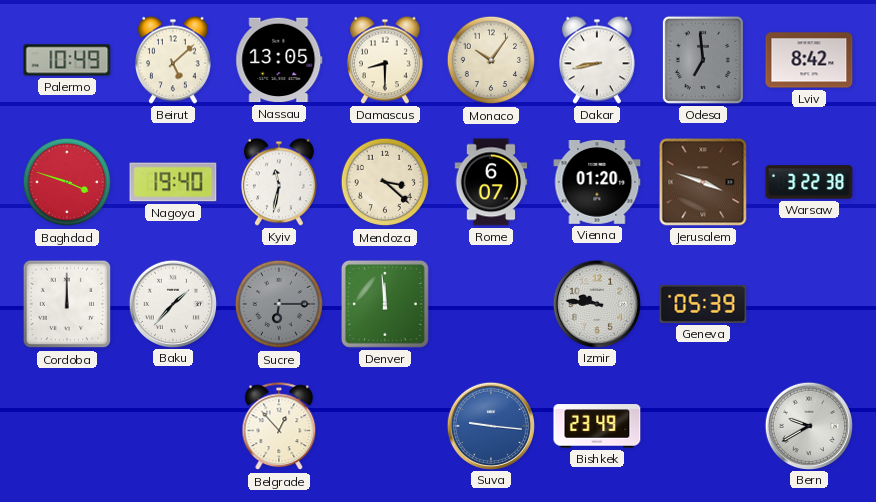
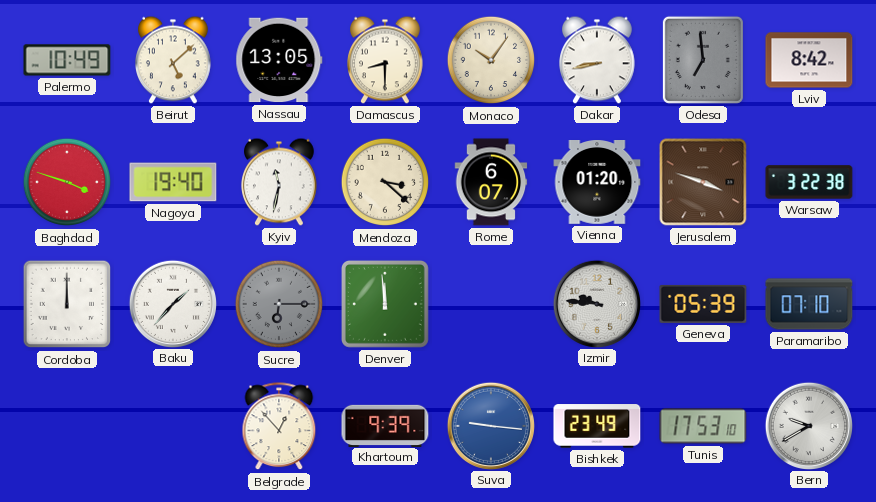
Paramaribo: none -> 07:10 (809, 304)
Khartoum: none -> 9:39 (385, 425)
Tunis: none -> 17:53 (703, 426)
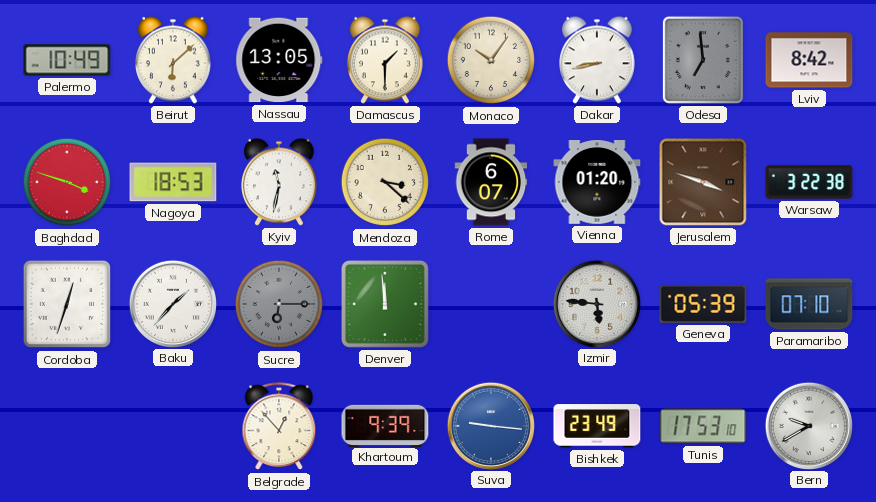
Beirut: 5:08 -> 6:08 (174, 60)
Damascus: 8:30 -> 1:30 (386, 60)
Nagoya: 19:40 -> 18:53 (173, 182)
Cordoba: 12:00 -> 12:33 (67, 304)
Izmir: 9:46 -> 5:46 (596, 303)
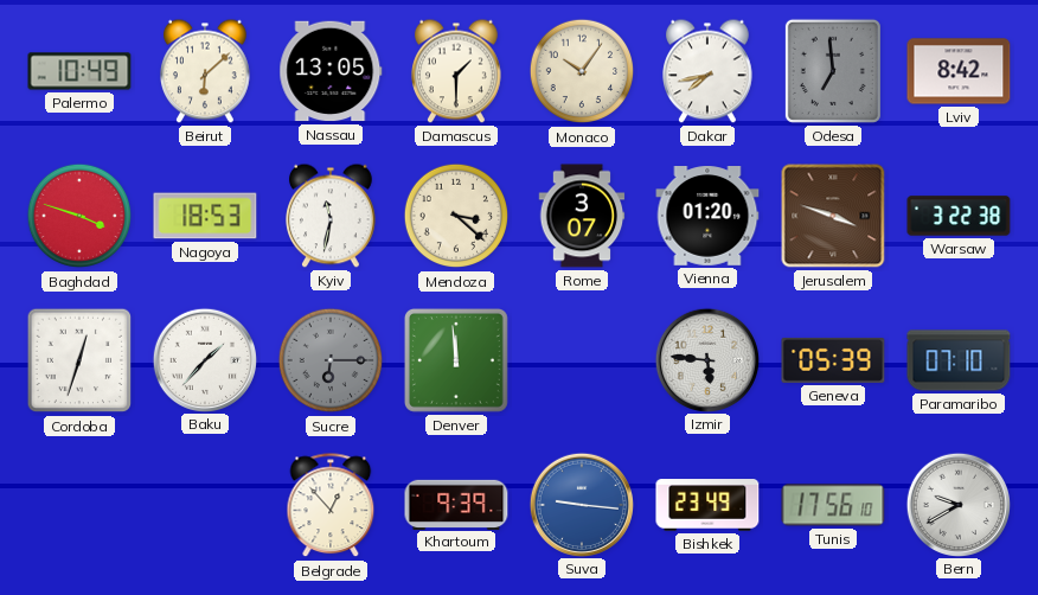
Dakar: 8:43 -> 7:43 (709, 71)
Rome: 6:07 -> 3:07 (582, 216)
Tunis: 17:53 -> 17:56 (833, 505)
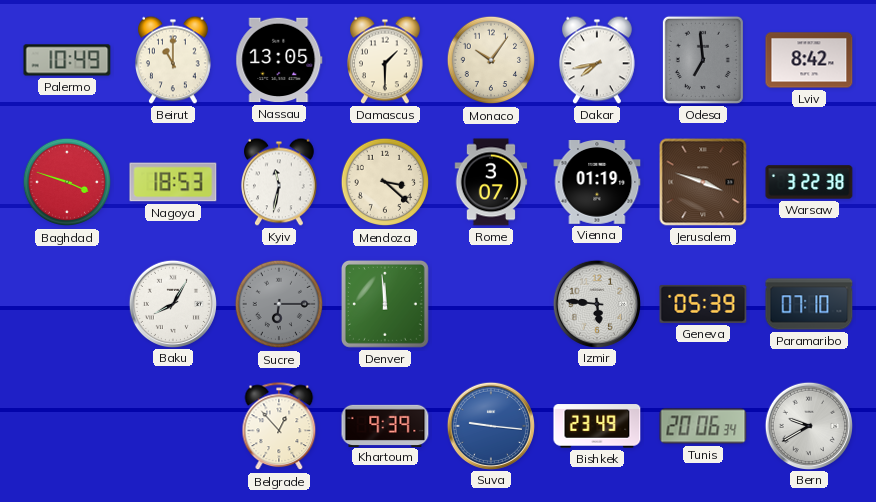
Beirut: 6:08 -> 11:00 (174, 60)
Vienna: 01:20 -> 01:19 (597, 183)
Cordoba: 12:33 -> none (79, 360)
Baku: 1:37 -> 8:05 (172, 303)
Tunis: 17:56 -> 20:06 (703, 426)
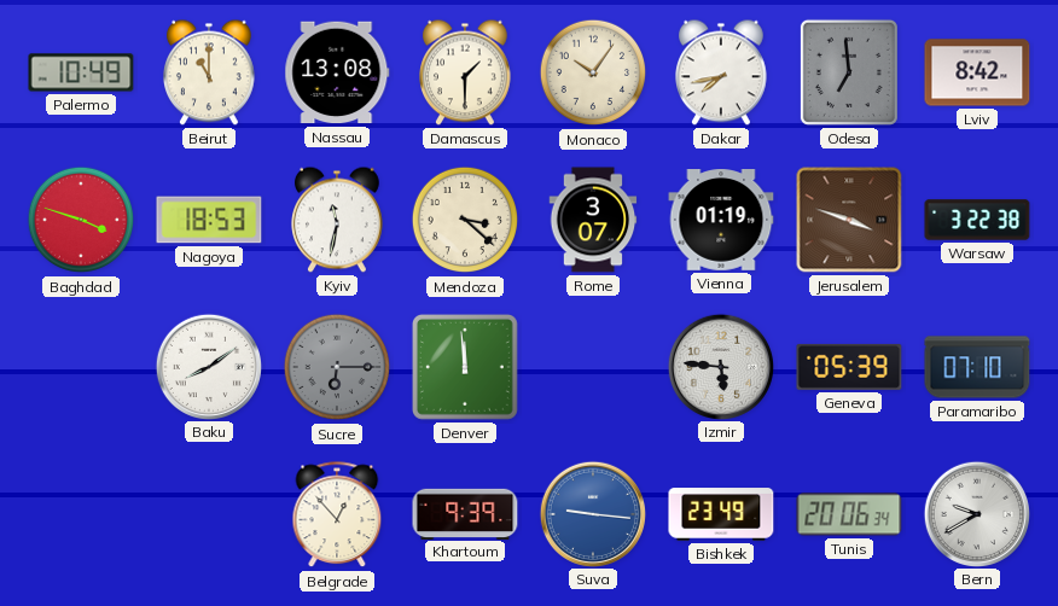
Nassau: 13:05 -> 13:08 (337, 72)
Baku: 8:05 -> 8:09 (208, 366)
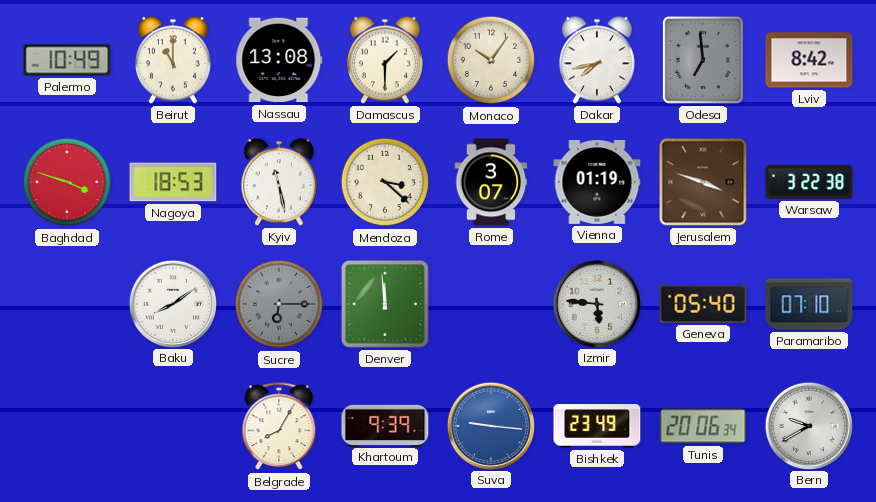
Kyiv: 11:32 -> 11:28 (280, 182)
Geneva: 05:39 -> 05:40 (703, 304)
Belgrade: 12:53 -> 8:05 (279, 427)
